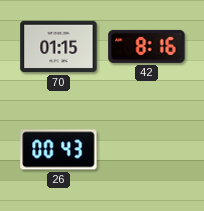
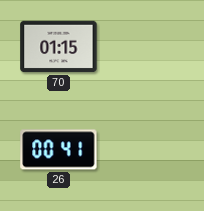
42: 8:16 -> none (147, 46)
26: 00:43 -> 00:41 (59, 150)
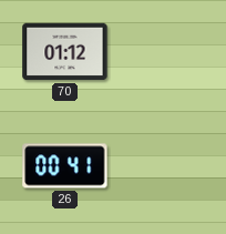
70: 01:15 -> 01:12 (65, 52)
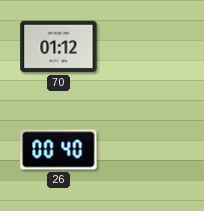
26: 00:41 -> 00:40 (59, 150)
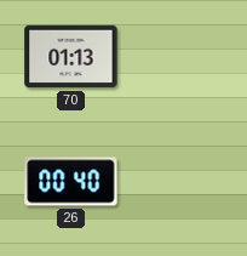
70: 01:12 -> 01:13 (71, 57)
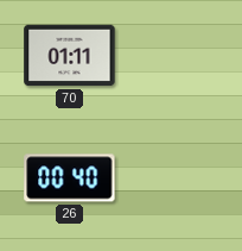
70: 01:13 -> 01:11 (70, 56)
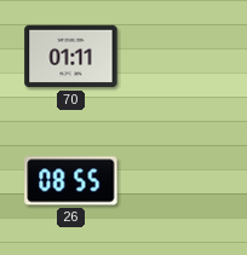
26: 00:40 -> 08:55 (71, 181)
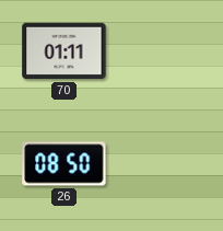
26: 08:55 -> 08:50 (64, 164)
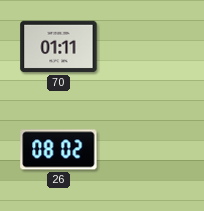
26: 08:50 -> 08:02 (59, 150)
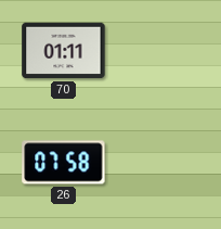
26: 08:02 -> 07:58 (64, 163)
